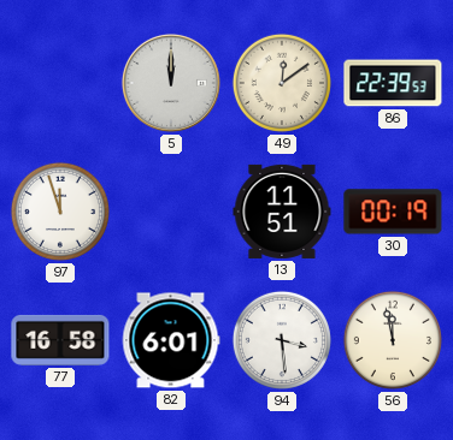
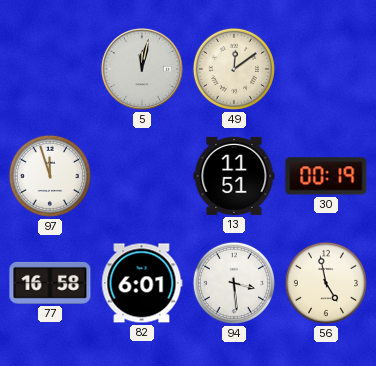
5: 12:00 -> 12:02 (142, 69)
86: 22:39 -> none (393, 83)
56: 11:58 -> 4:58 (326, 283)
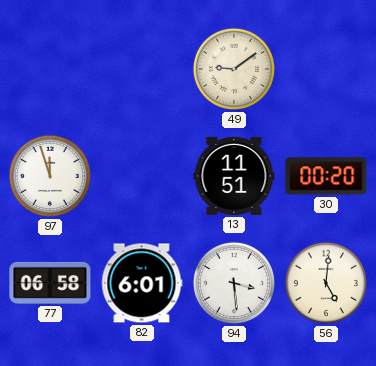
5: 12:02 -> none (142, 69)
49: 12:09 -> 9:09 (234, 69)
30: 00:19 -> 00:20 (326, 176)
77: 16:58 -> 06:58 (50, 283)
56: 4:58 -> 5:01 (326, 283)
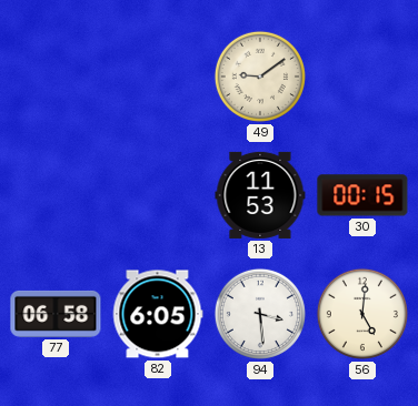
97: 11:57 -> none (50, 176)
13: 11:51 -> 11:53 (260, 195)
30: 00:20 -> 00:15 (362, 195)
82: 6:01 -> 6:05 (158, 314)
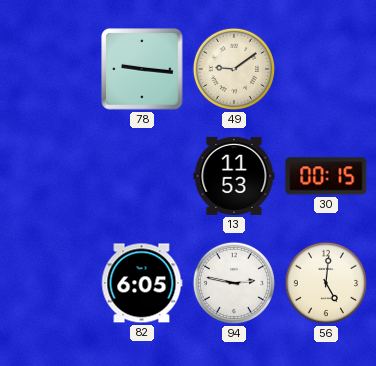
78: none -> 9:16 (142, 69)
77: 06:58 -> none (56, 314)
94: 3:29 -> 2:47 (234, 283)
